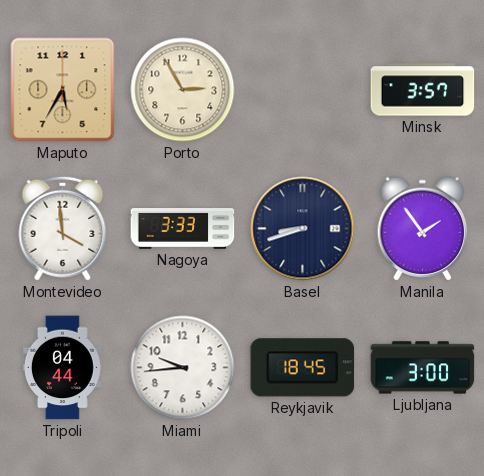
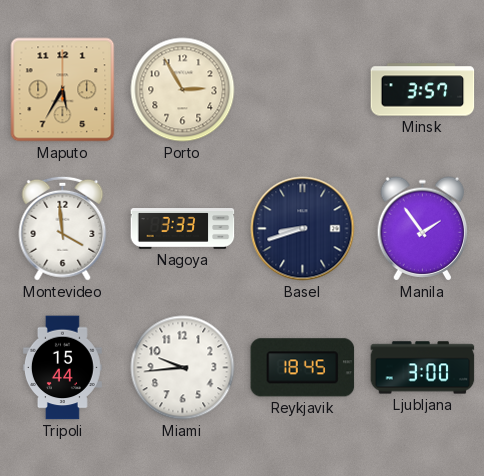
Tripoli: 04:44 -> 15:44 (62, 368)
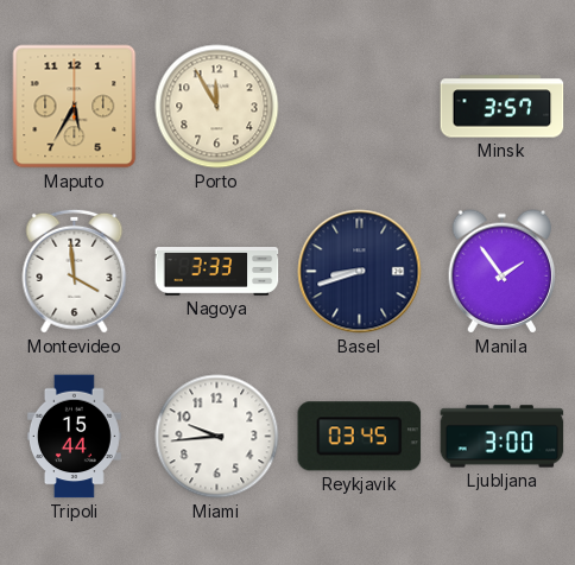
Porto: 2:55 -> 11:55 (217, 107)
Reykjavik: 18:45 -> 03:45 (360, 437)
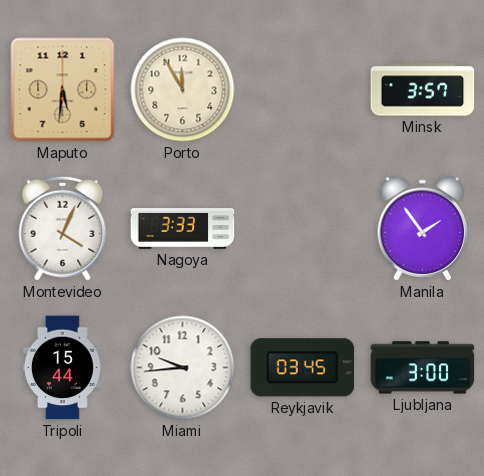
Maputo: 5:35 -> 5:31 (63, 90)
Montevideo: 3:59 -> 4:04 (63, 228)
Basel: 8:42 -> none (360, 272)
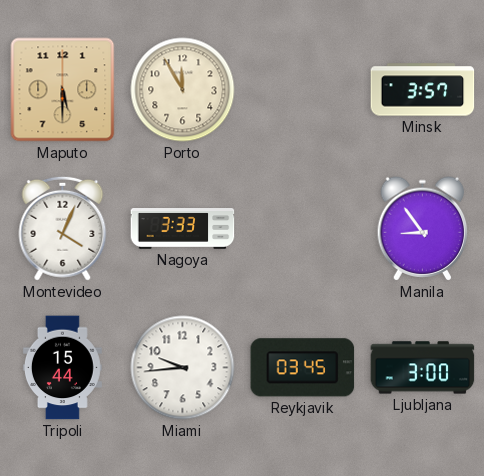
Maputo: 5:31 -> 5:30 (63, 90)
Manila: 1:54 -> 8:54 (423, 229)
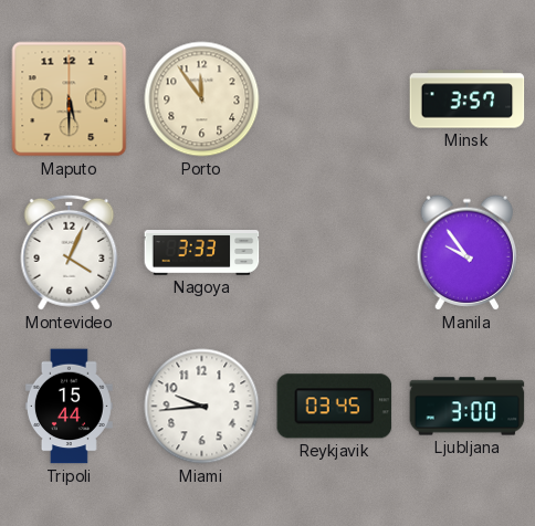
Porto: 11:55 -> 11:54 (202, 99)
Manila: 8:54 -> 9:54 (468, 253)
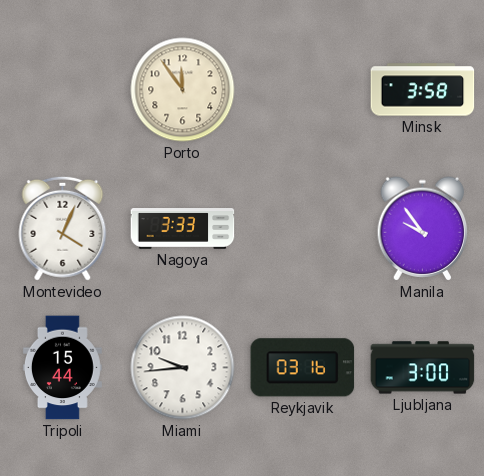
Maputo: 5:30 -> none (70, 99)
Minsk: 3:57 -> 3:58 (423, 90)
Reykjavik: 03:45 -> 03:16 (303, 368)
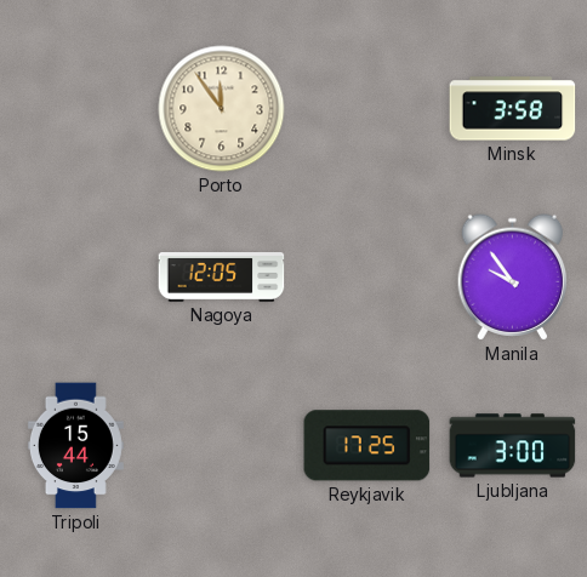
Montevideo: 4:04 -> none (63, 228)
Nagoya: 3:33 -> 12:05 (222, 278)
Miami: 9:44 -> none (183, 368)
Reykjavik: 03:16 -> 17:25 (367, 446)
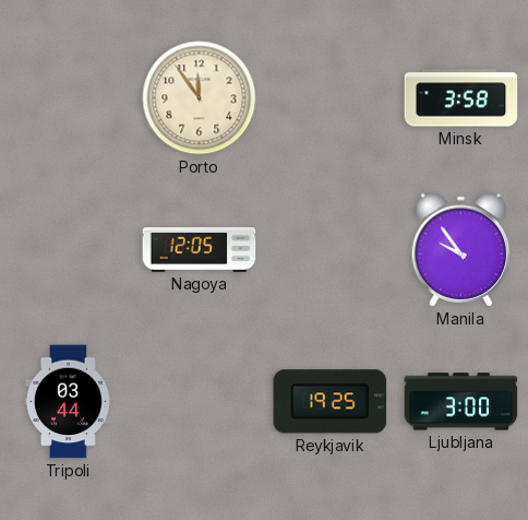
Tripoli: 15:44 -> 03:44 (68, 402)
Reykjavik: 17:25 -> 19:25 (331, 402)
